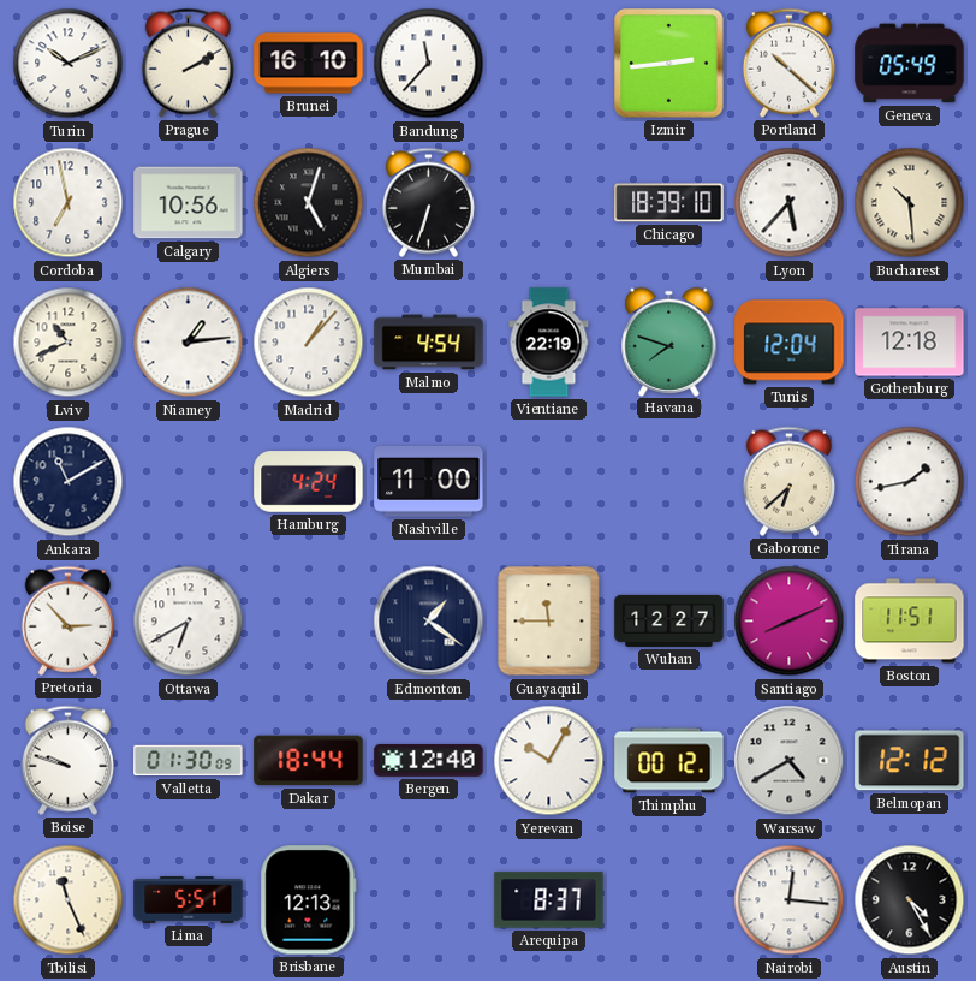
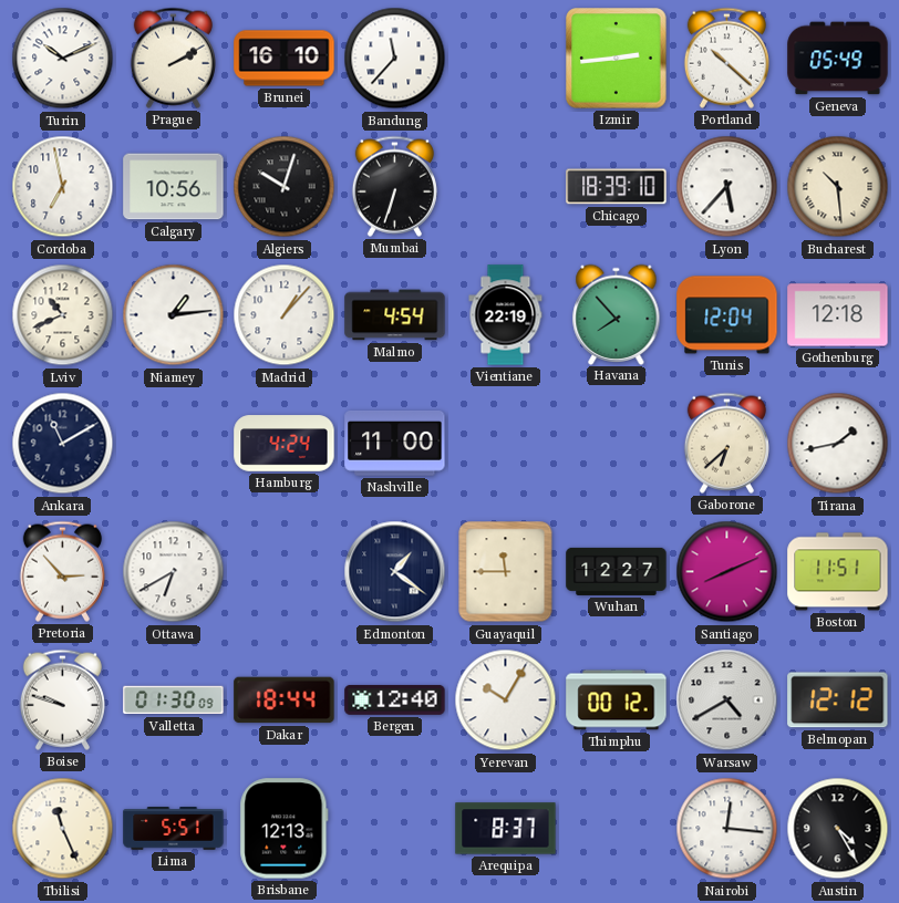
Algiers: 5:03 -> 10:03 (285, 187)
Havana: 7:48 -> 7:53 (617, 314)
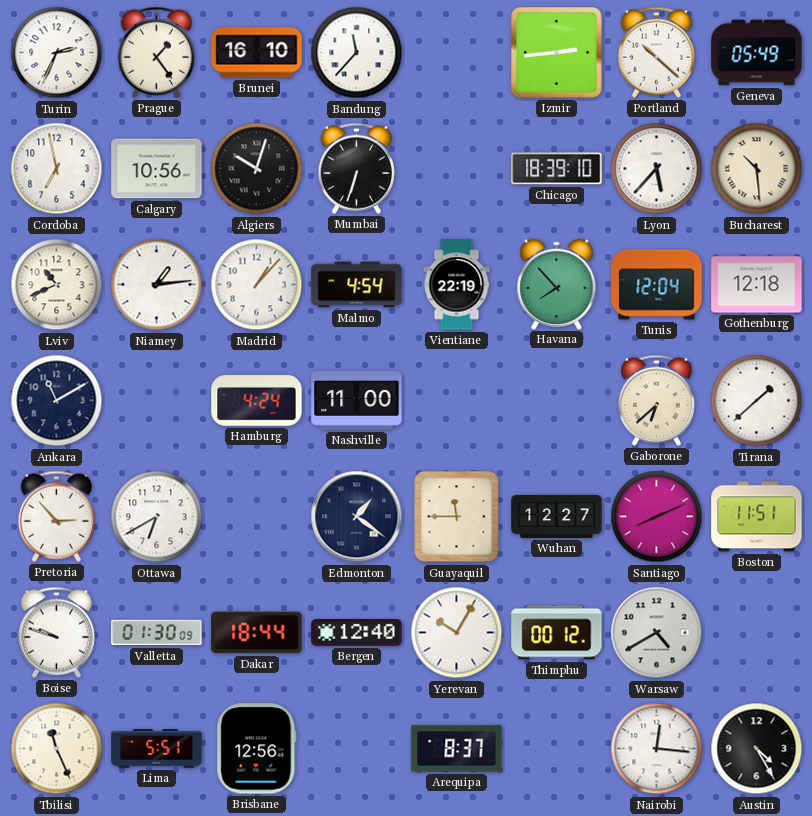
Turin: 10:11 -> 2:34 (57, 53)
Prague: 2:10 -> 1:24 (156, 52)
Tirana: 1:43 -> 1:38 (757, 401)
Belmopan: 12:12 -> none (838, 700)
Brisbane: 12:13 -> 12:56 (257, 749)
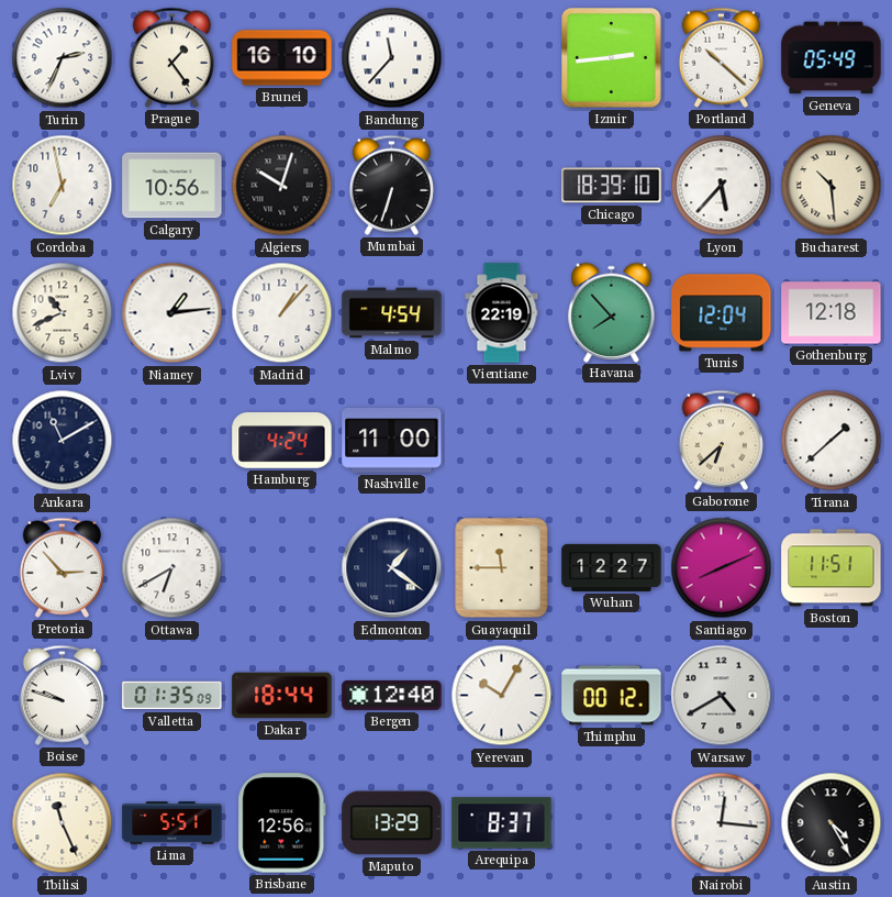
Valletta: 01:30 -> 01:35 (172, 696)
Maputo: none -> 13:29 (392, 823)
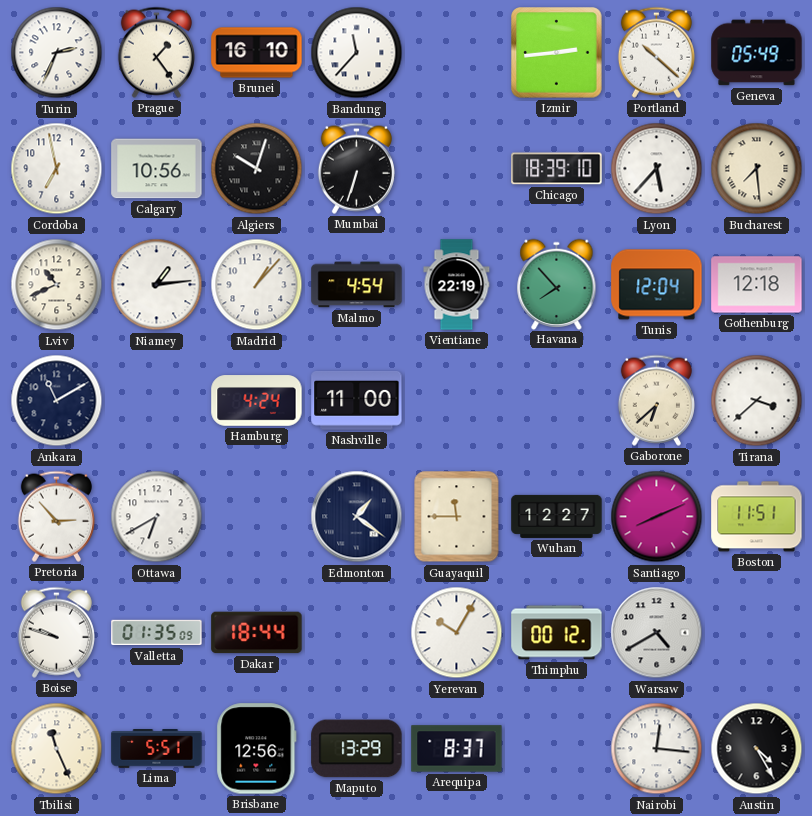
Bucharest: 10:29 -> 7:29 (757, 169)
Tirana: 1:38 -> 3:38 (757, 401)
Bergen: 12:40 -> none (392, 695)
